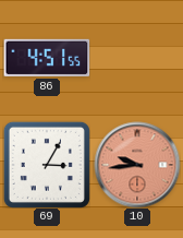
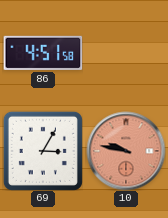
86: 4:51:55 -> 4:51:58 (43, 53)
10: 9:44 -> 9:47 (126, 151)
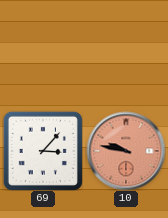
86: 4:51 -> none (43, 53)
69: 3:05 -> 3:07 (43, 151)
